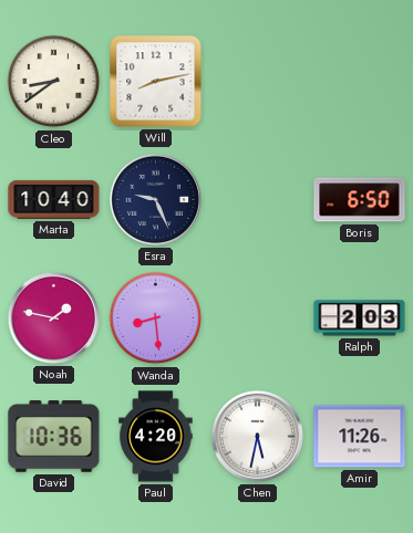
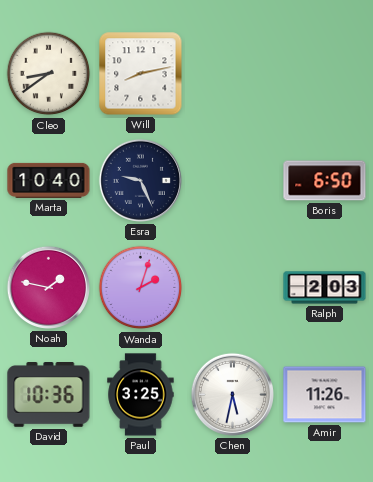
Wanda: 8:29 -> 2:03 (141, 288)
Paul: 4:20 -> 3:25 (141, 395)
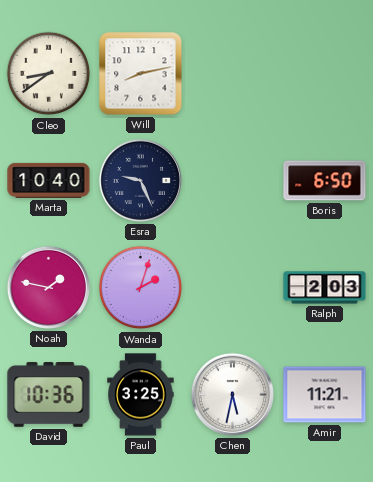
Amir: 11:26 -> 11:21 (325, 395)
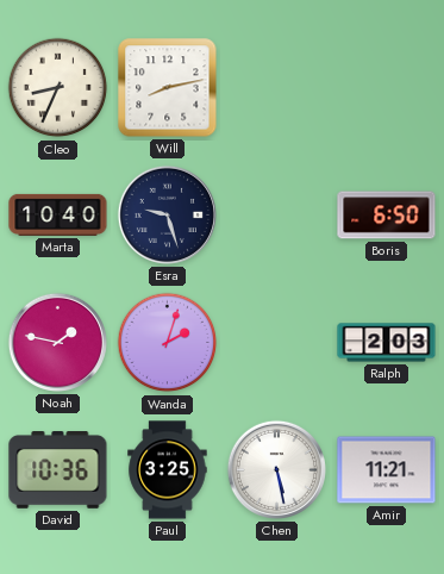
Cleo: 8:39 -> 8:34 (58, 88)
Esra: 9:26 -> 9:27 (167, 214)
Chen: 5:32 -> 5:28 (276, 469)
